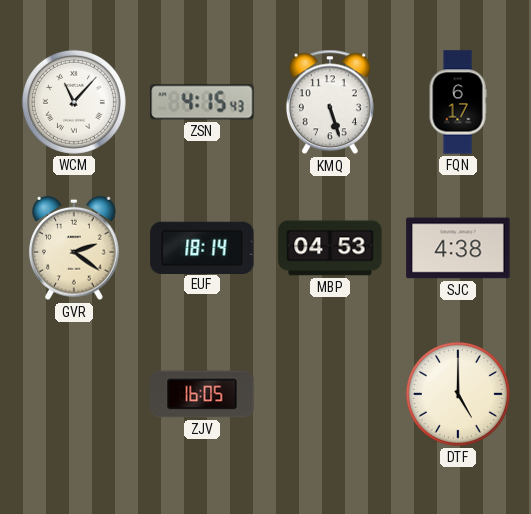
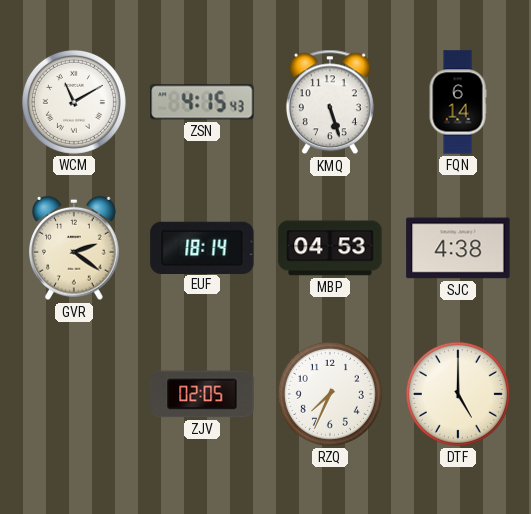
WCM: 11:07 -> 11:10 (74, 102)
FQN: 6:17 -> 6:14 (458, 102)
ZJV: 16:05 -> 02:05 (202, 394)
RZQ: none -> 7:34 (330, 394)
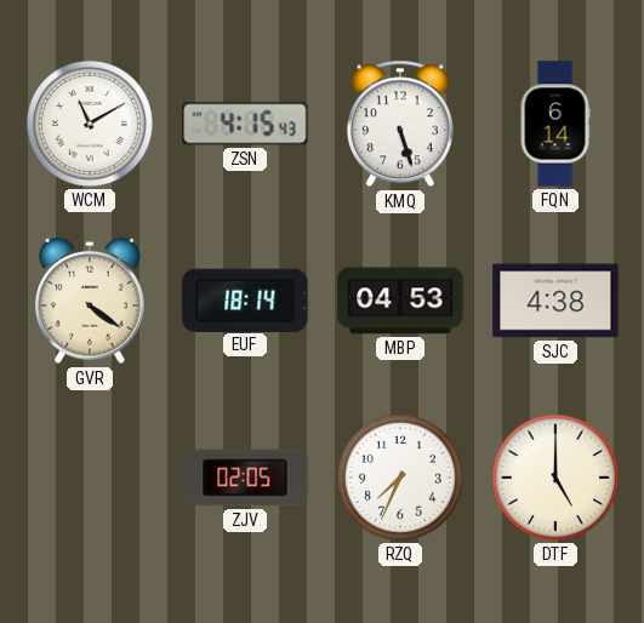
GVR: 2:21 -> 4:21 (90, 301)
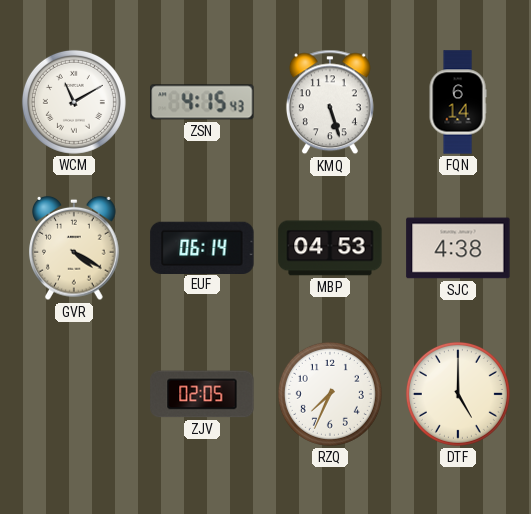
GVR: 4:21 -> 4:20 (74, 248)
EUF: 18:14 -> 06:14 (202, 247)
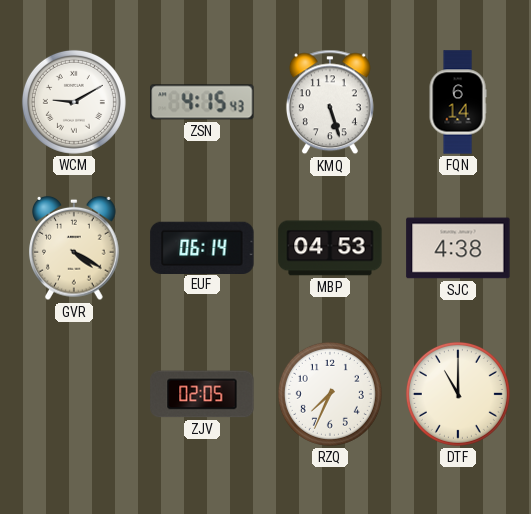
WCM: 11:10 -> 9:10 (74, 102)
DTF: 5:00 -> 11:00 (458, 394)
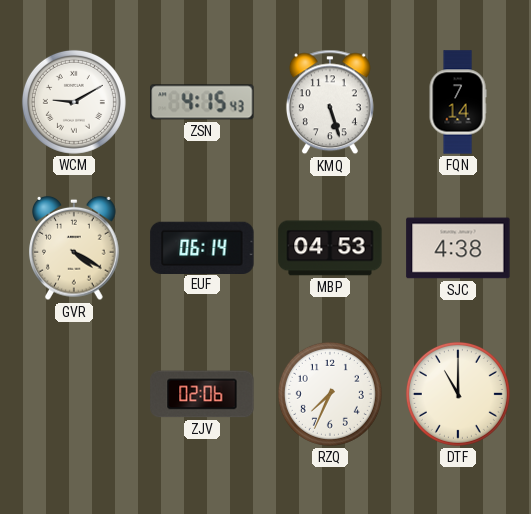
FQN: 6:14 -> 7:14 (458, 102)
ZJV: 02:05 -> 02:06 (202, 394)
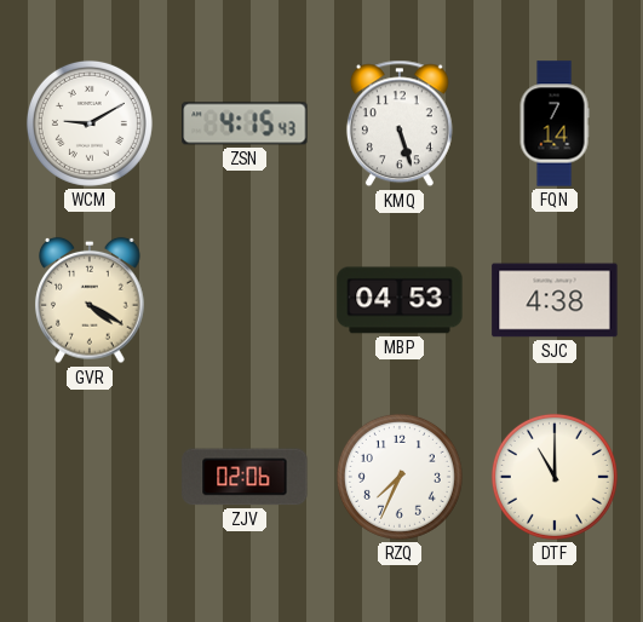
EUF: 06:14 -> none (202, 247)
